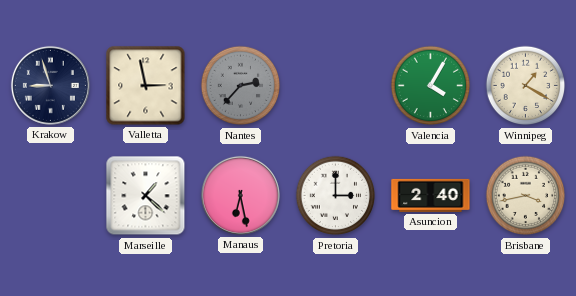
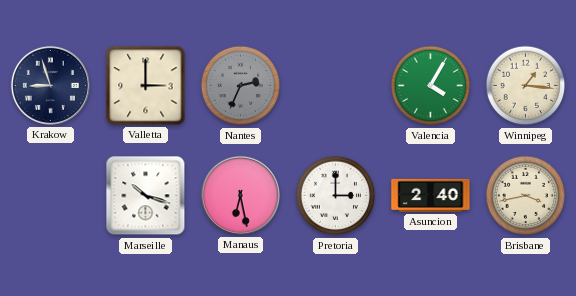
Valletta: 2:58 -> 3:00 (146, 86)
Nantes: 2:37 -> 2:34 (241, 86)
Winnipeg: 1:20 -> 1:16 (526, 86)
Marseille: 1:22 -> 10:18 (146, 196)
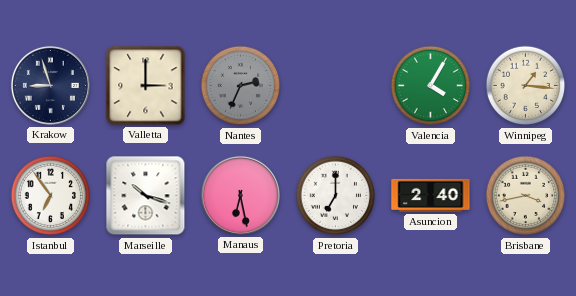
Istanbul: none -> 6:54 (51, 196)
Pretoria: 3:00 -> 7:00 (336, 196)
